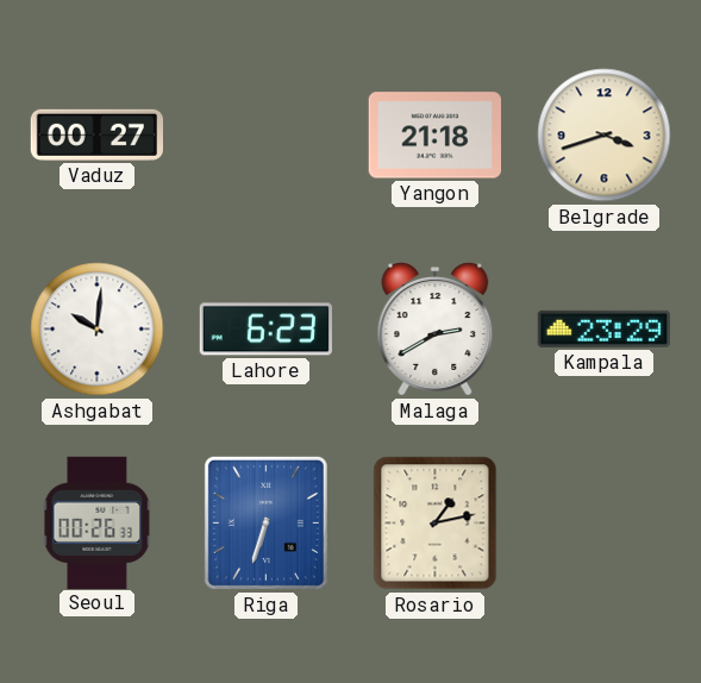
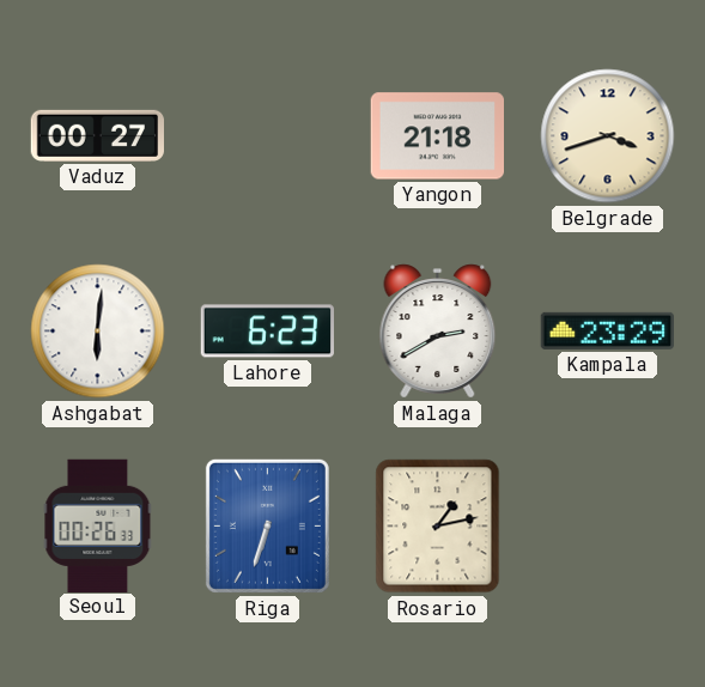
Ashgabat: 10:01 -> 6:01 (98, 332)
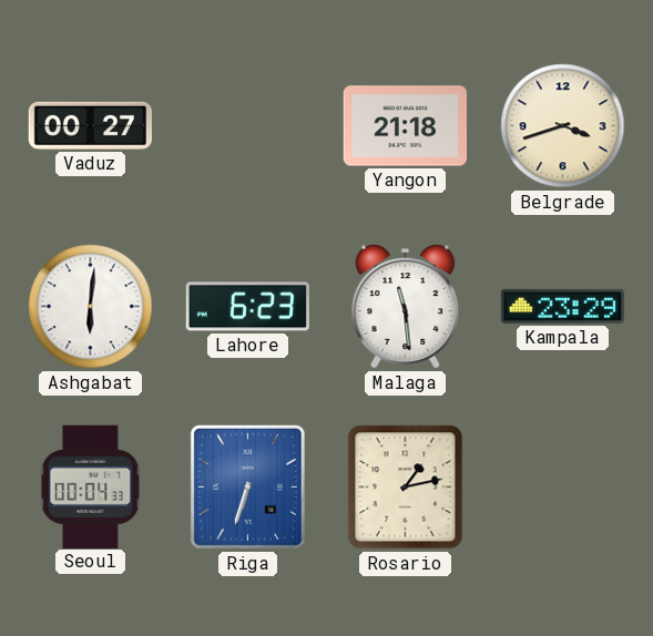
Malaga: 2:40 -> 11:29 (406, 307)
Seoul: 00:26 -> 00:04 (91, 486)
